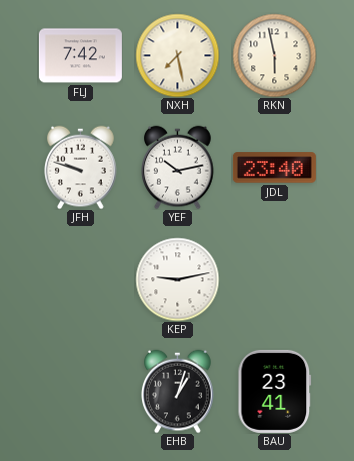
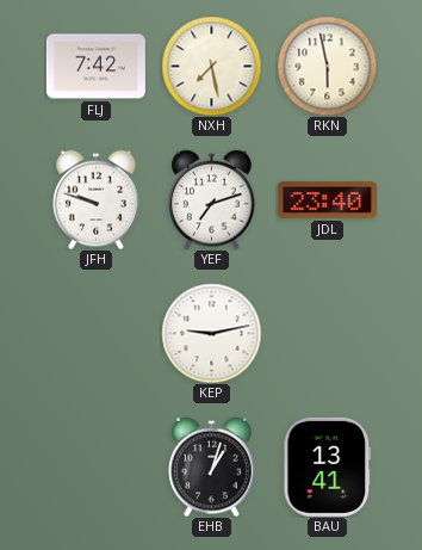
YEF: 10:13 -> 7:12 (212, 199)
BAU: 23:41 -> 13:41 (328, 466)
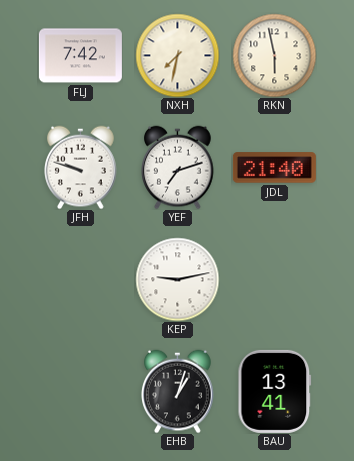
NXH: 7:28 -> 7:32 (177, 55)
JDL: 23:40 -> 21:40 (274, 168)
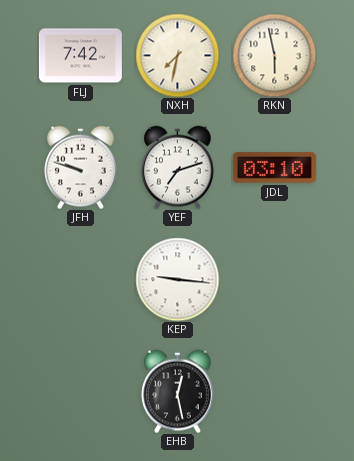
JDL: 21:40 -> 03:10 (274, 168)
KEP: 9:13 -> 9:16 (177, 279)
EHB: 1:03 -> 12:28 (178, 391)
BAU: 13:41 -> none (275, 391)
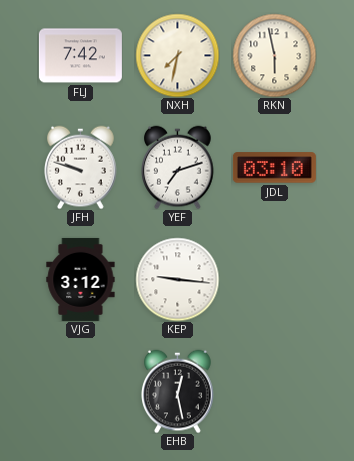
VJG: none -> 3:12 (81, 279)
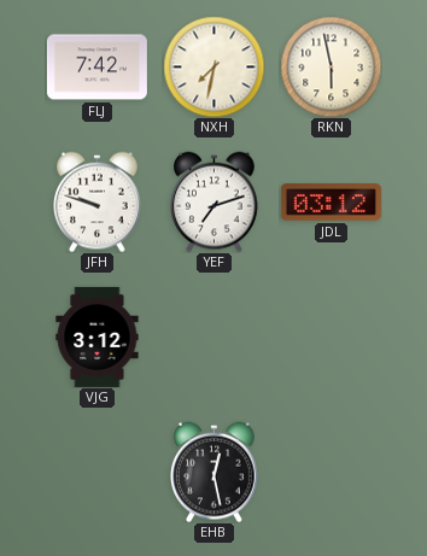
JDL: 03:10 -> 03:12 (331, 203)
KEP: 9:16 -> none (177, 279)
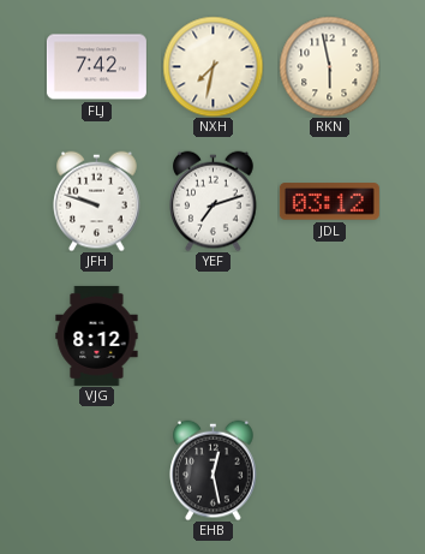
VJG: 3:12 -> 8:12 (97, 335)
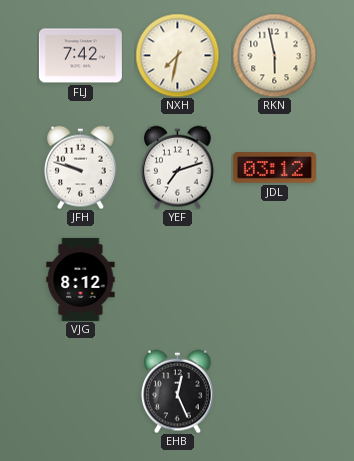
EHB: 12:28 -> 12:26 (178, 391)
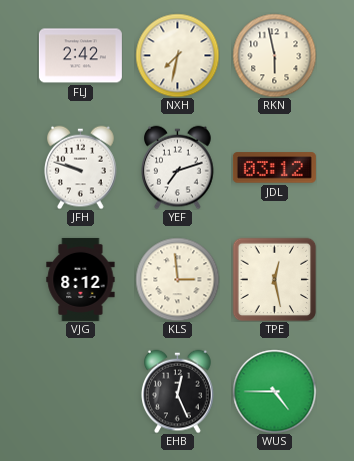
FLJ: 7:42 -> 2:42 (80, 56)
KLS: none -> 2:59 (177, 279)
TPE: none -> 12:28 (274, 279)
WUS: none -> 4:45 (274, 391)
